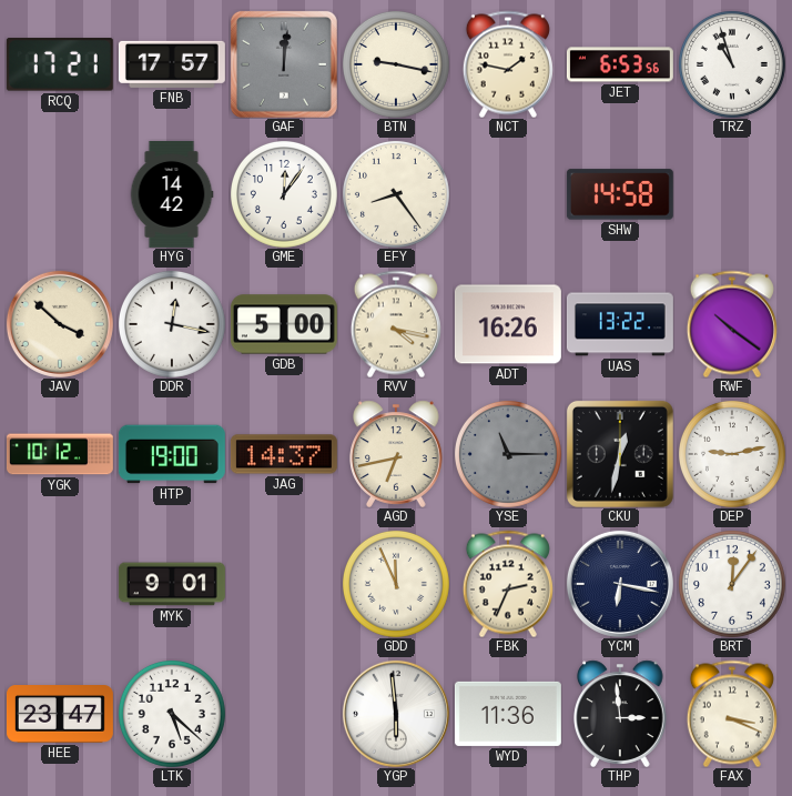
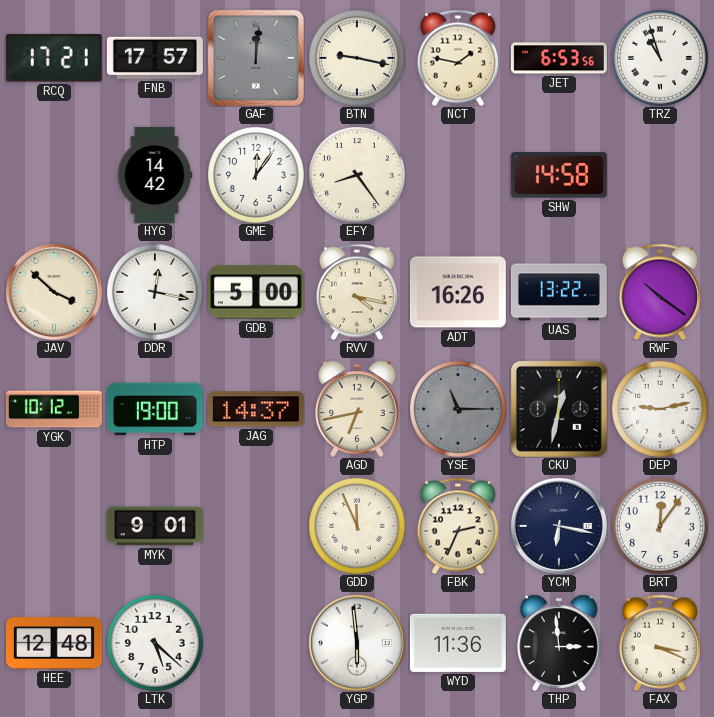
HEE: 23:47 -> 12:48 (54, 644)
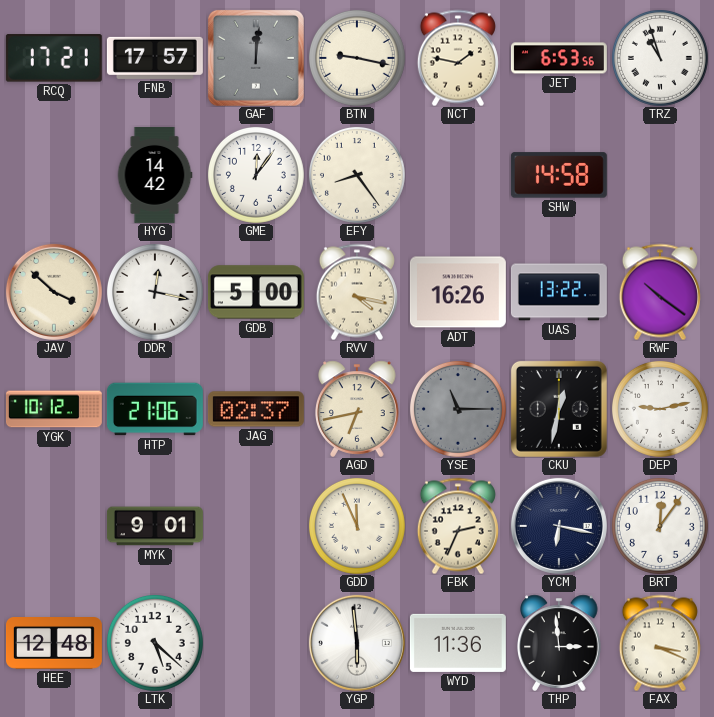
HTP: 19:00 -> 21:06 (155, 409)
JAG: 14:37 -> 02:37 (256, 409)
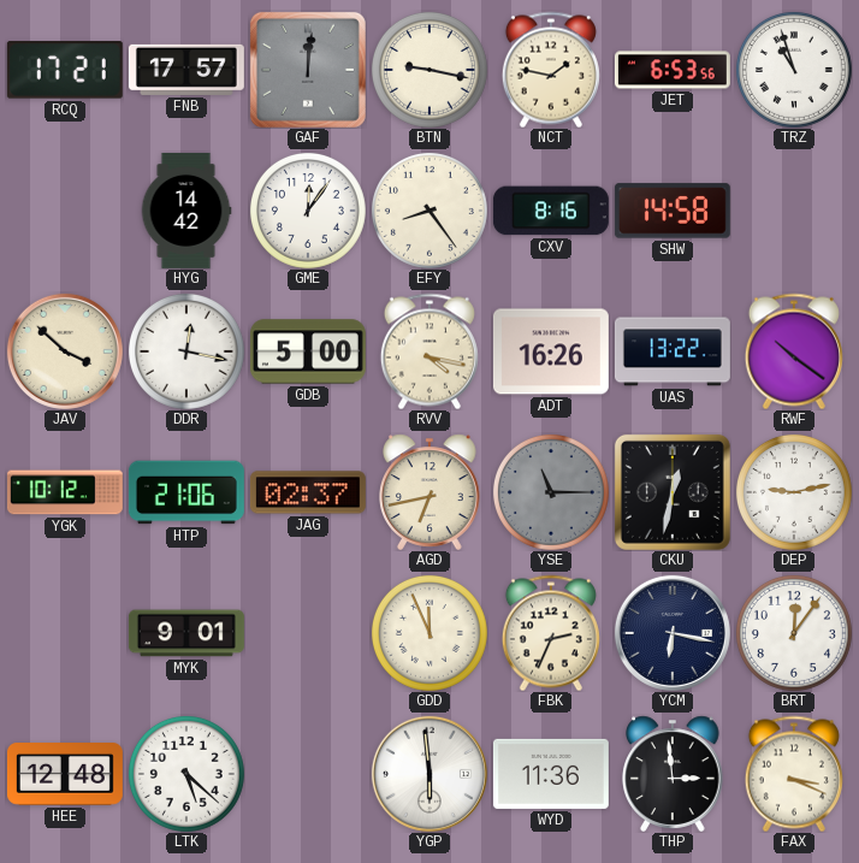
CXV: none -> 8:16 (551, 211)
